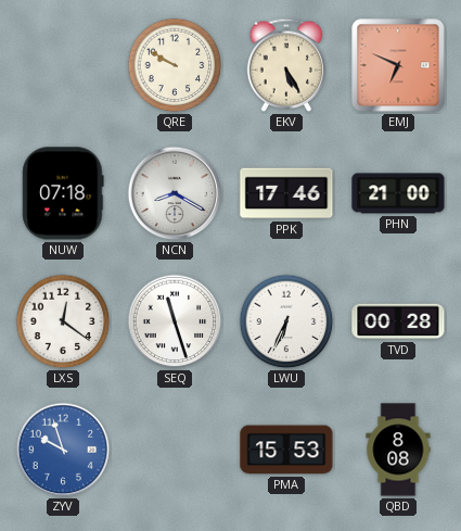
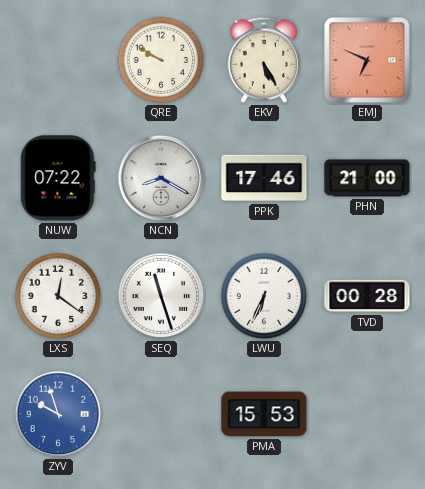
NUW: 07:18 -> 07:22 (58, 178)
QBD: 8:08 -> none (398, 450)
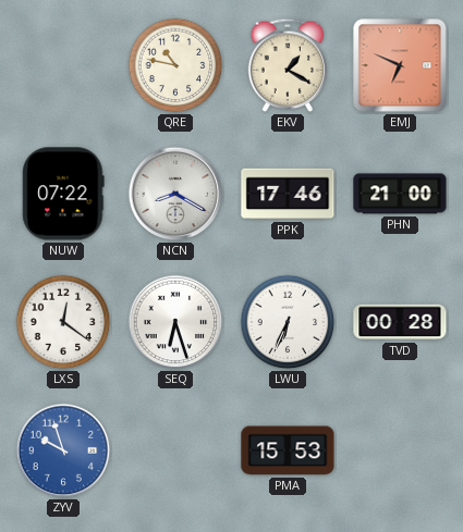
QRE: 9:50 -> 10:47 (175, 65)
EKV: 5:25 -> 1:20 (288, 65)
SEQ: 11:27 -> 6:27 (175, 322)
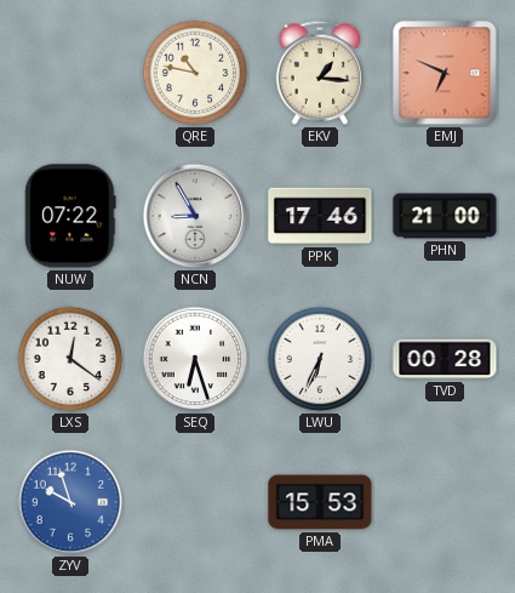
EKV: 1:20 -> 1:16 (320, 73)
NCN: 8:20 -> 8:55 (195, 216)
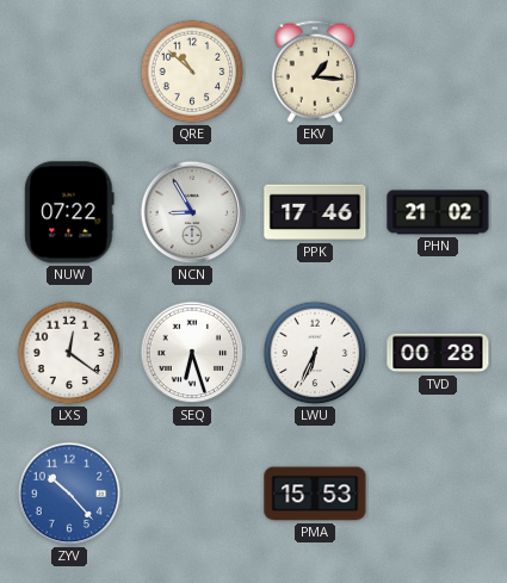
QRE: 10:47 -> 10:52 (192, 72)
EMJ: 6:49 -> none (445, 73)
PHN: 21:00 -> 21:02 (438, 212)
ZYV: 9:57 -> 10:23 (69, 494)
